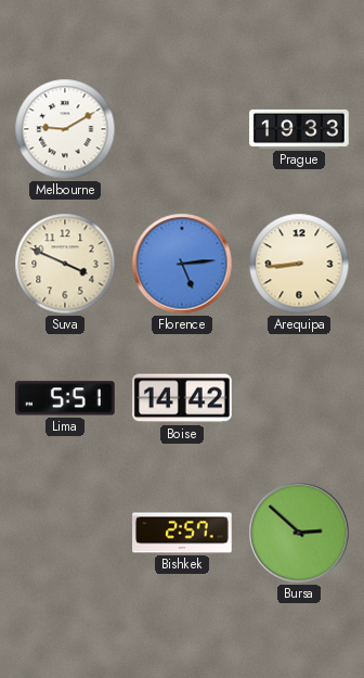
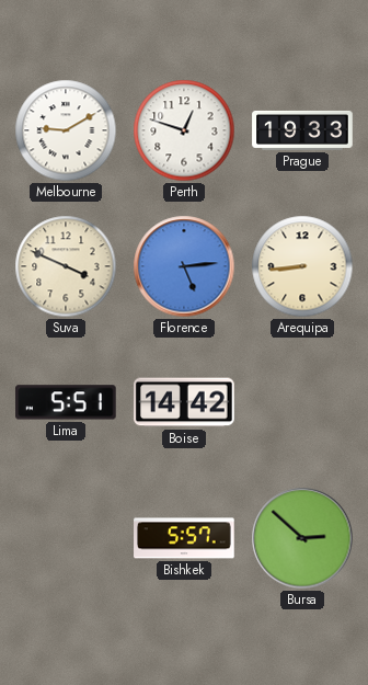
Perth: none -> 12:48 (184, 130)
Bishkek: 2:57 -> 5:57 (184, 538)
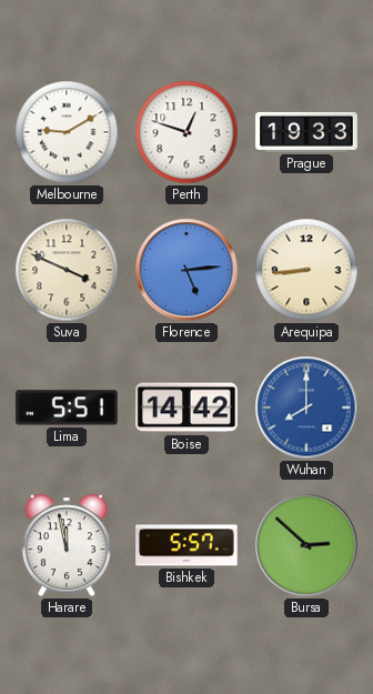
Wuhan: none -> 8:00 (306, 408)
Harare: none -> 11:58 (67, 545)
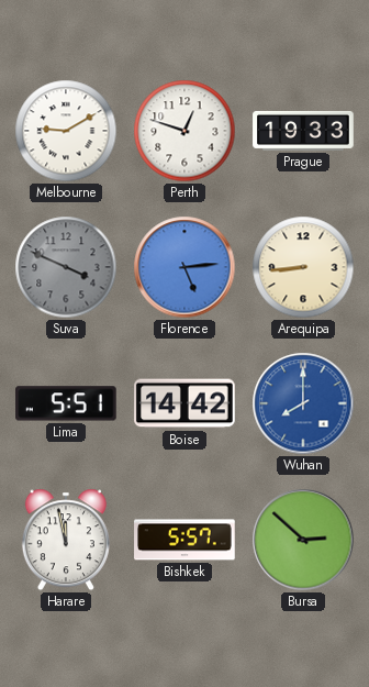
Suva dial: cream -> grey (66, 267)
